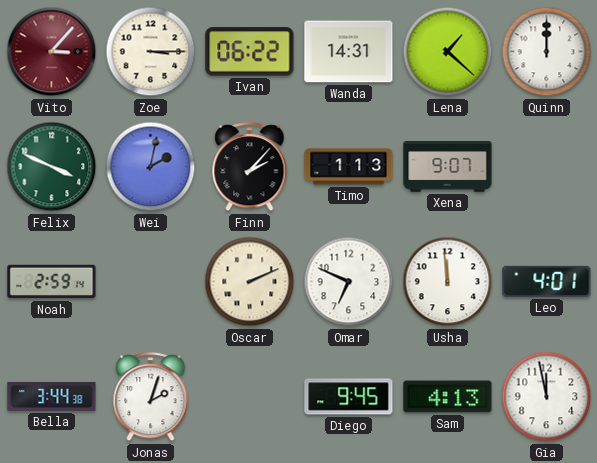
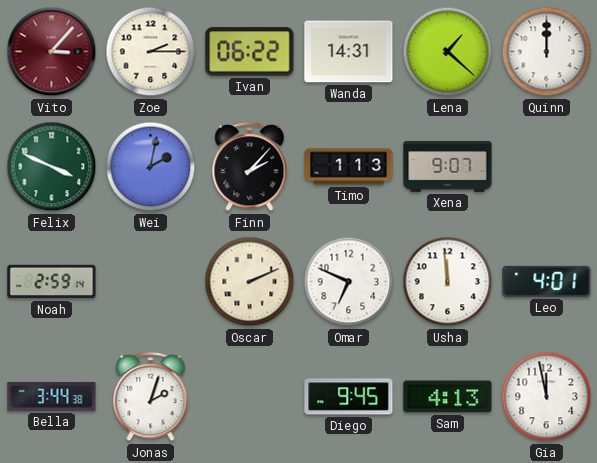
Zoe: 3:15 -> 2:15 (151, 52)
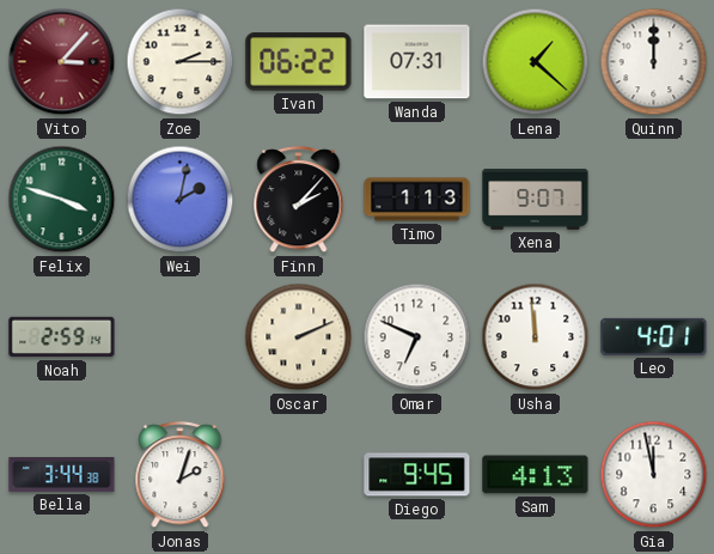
Wanda: 14:31 -> 07:31 (417, 62)
Felix: 3:49 -> 3:48 (62, 200)
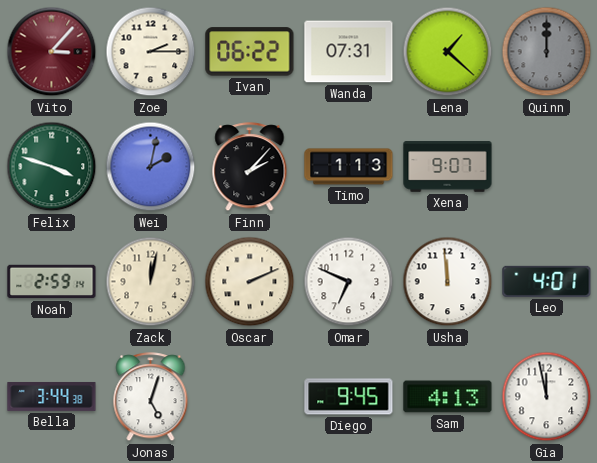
Quinn dial: white -> grey (547, 52)
Zack: none -> 12:02 (151, 282)
Jonas: 2:03 -> 5:03 (151, 397)
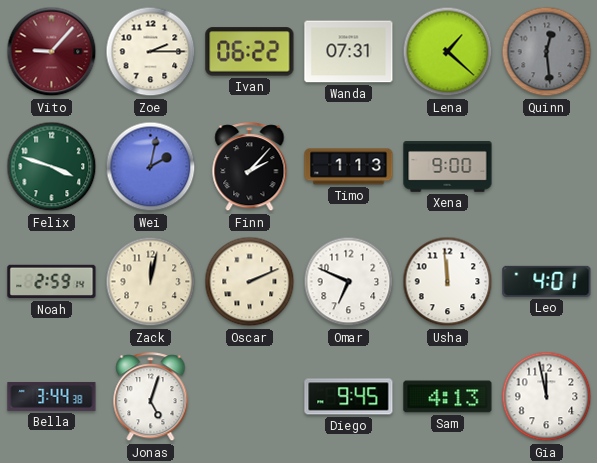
Vito: 3:07 -> 9:07 (52, 52)
Quinn: 12:00 -> 12:29 (547, 52)
Xena: 9:07 -> 9:00 (448, 167)
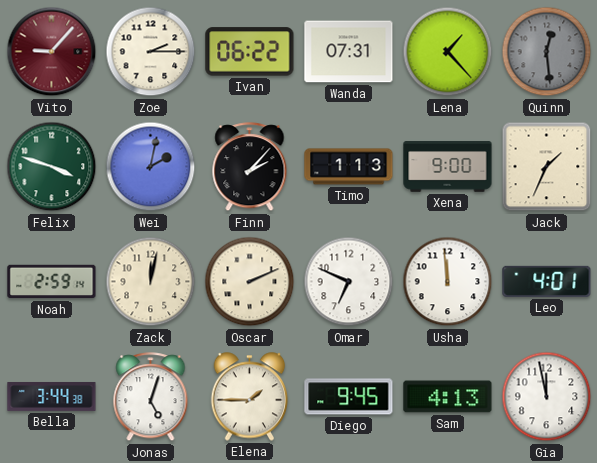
Lena: 1:22 -> 1:23 (448, 52)
Jack: none -> 1:34 (547, 167)
Elena: none -> 1:45 (250, 397)
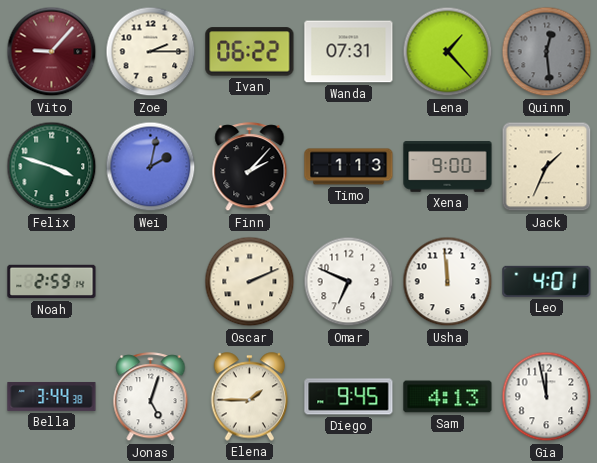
Zack: 12:02 -> none (151, 282)
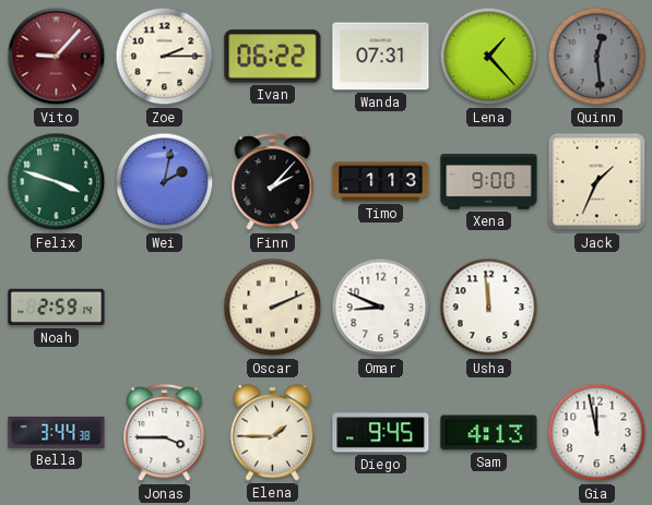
Omar: 6:49 -> 8:49 (381, 308)
Leo: 4:01 -> none (547, 281)
Jonas: 5:03 -> 3:45 (165, 433)
